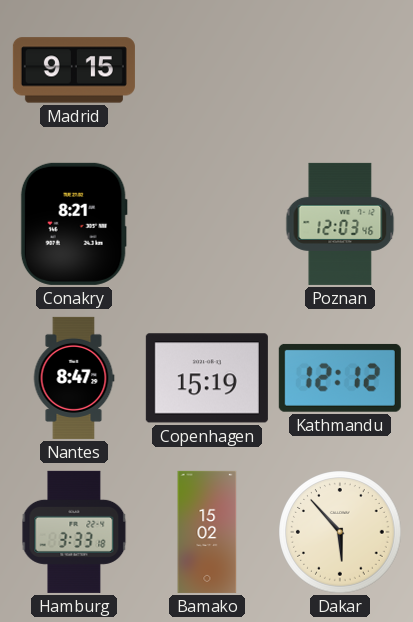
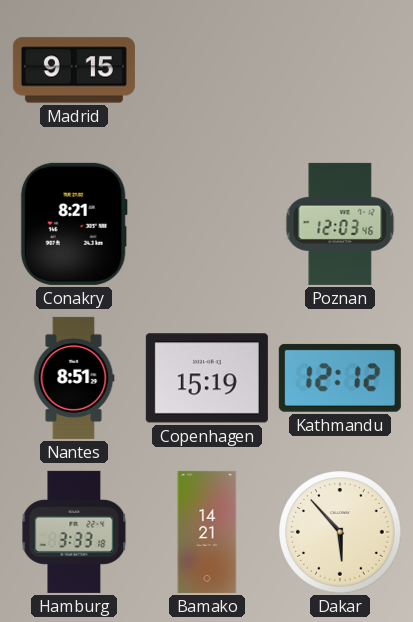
Nantes: 8:47 -> 8:51 (74, 378)
Bamako: 15:02 -> 14:21 (207, 532)
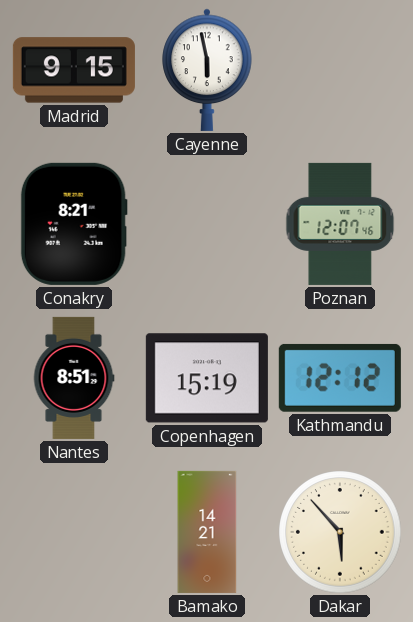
Cayenne: none -> 5:58 (207, 70)
Poznan: 12:03 -> 12:07 (340, 224)
Hamburg: 3:33 -> none (74, 532)
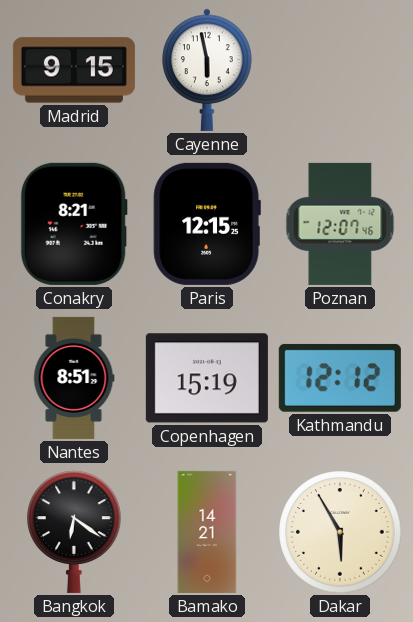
Paris: none -> 12:15 (207, 224)
Bangkok: none -> 6:21 (75, 532)
Dakar: 5:53 -> 5:55 (340, 532)
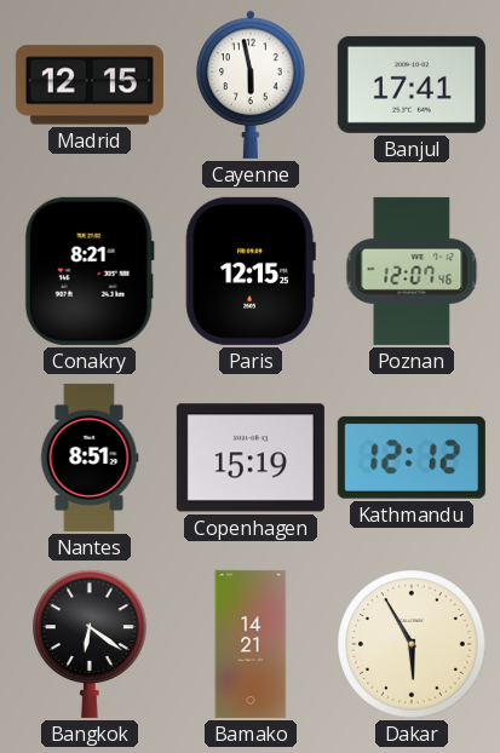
Madrid: 9:15 -> 12:15 (90, 85)
Banjul: none -> 17:41 (412, 85)
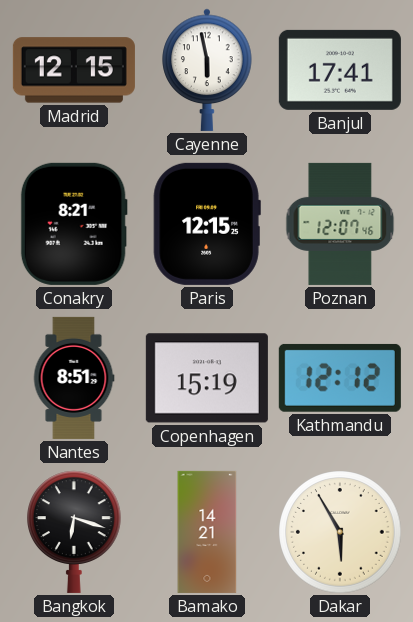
Bangkok: 6:21 -> 6:18 (75, 532)
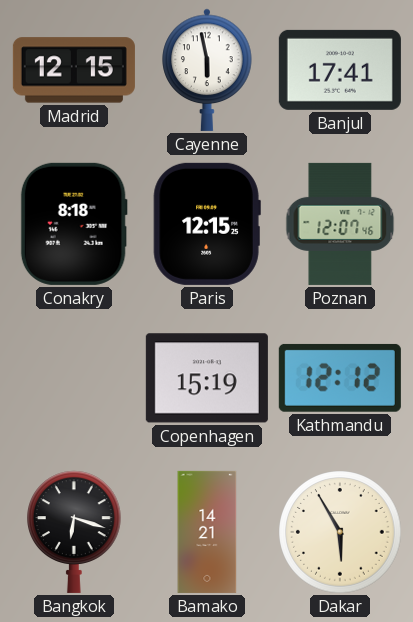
Conakry: 8:21 -> 8:18 (74, 224)
Nantes: 8:51 -> none (74, 378)
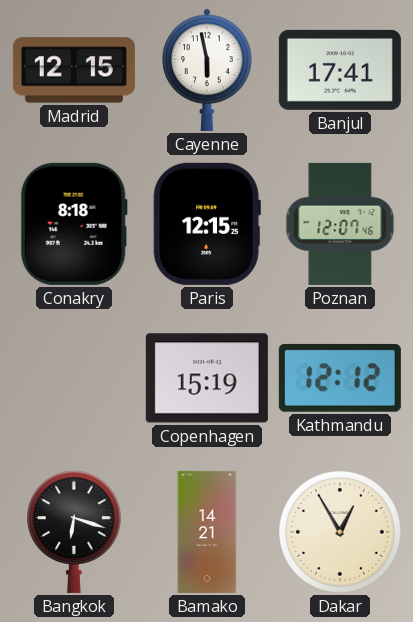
Dakar: 5:55 -> 12:55 (340, 532)
